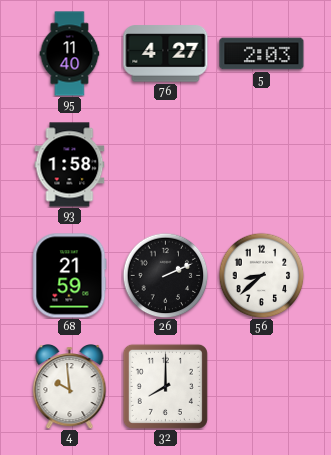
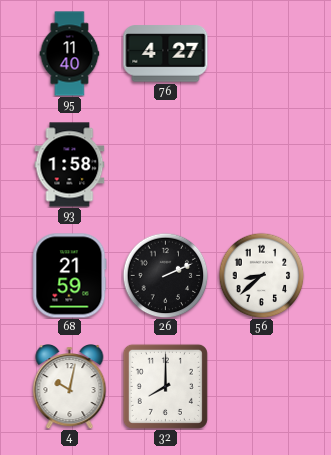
5: 2:03 -> none (262, 54)
4: 9:59 -> 10:02 (70, 387)
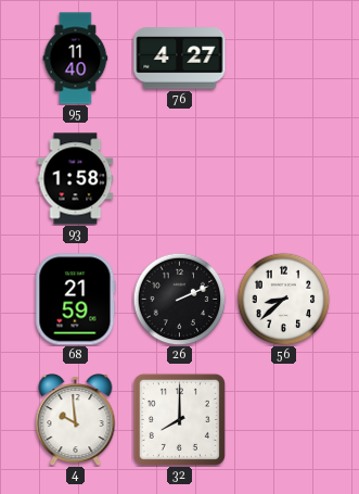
4: 10:02 -> 9:59 (76, 420)
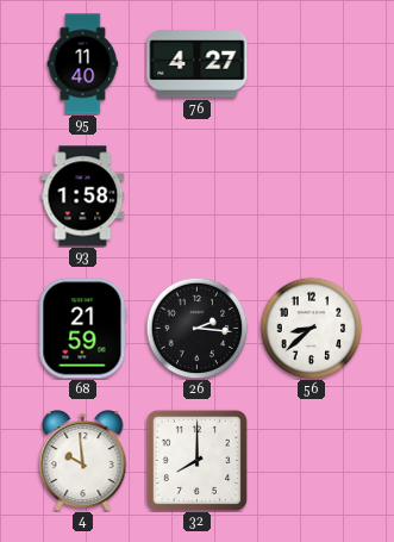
26: 2:11 -> 2:16 (196, 328)
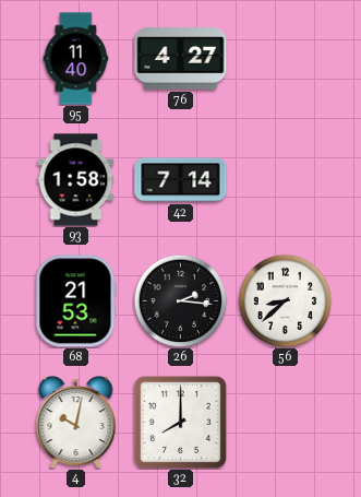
42: none -> 7:14 (181, 180)
68: 21:59 -> 21:53 (76, 301)
4: 9:59 -> 10:02 (76, 423)
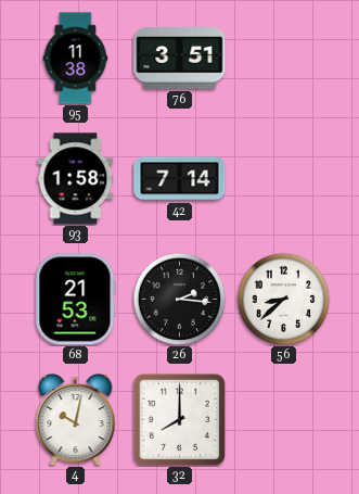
95: 11:40 -> 11:38 (76, 59)
76: 4:27 -> 3:51 (180, 59)
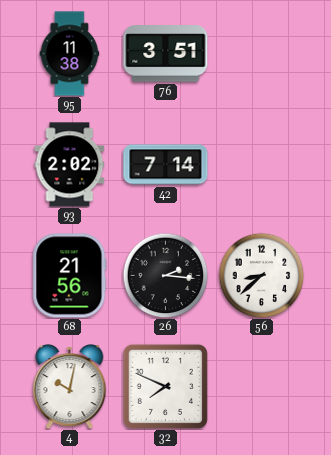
93: 1:58 -> 2:02 (70, 165)
68: 21:53 -> 21:56 (70, 276)
32: 8:00 -> 7:49 (165, 386)
